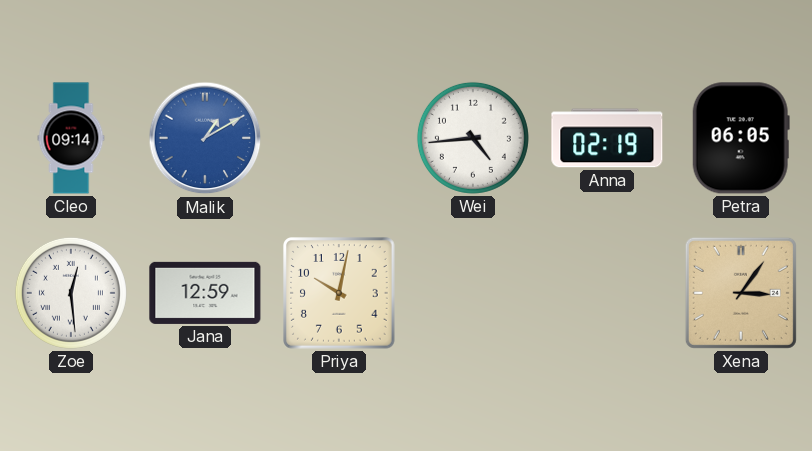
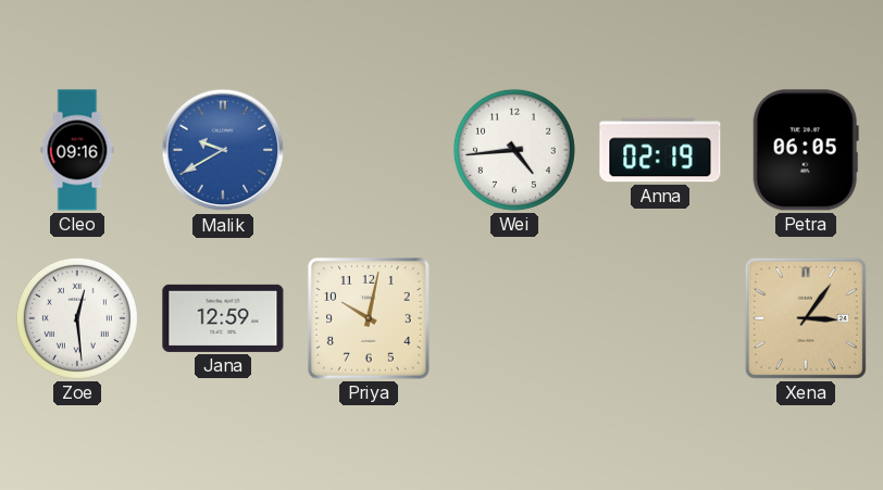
Cleo: 09:14 -> 09:16 (77, 150)
Malik: 1:10 -> 9:40 (223, 150)
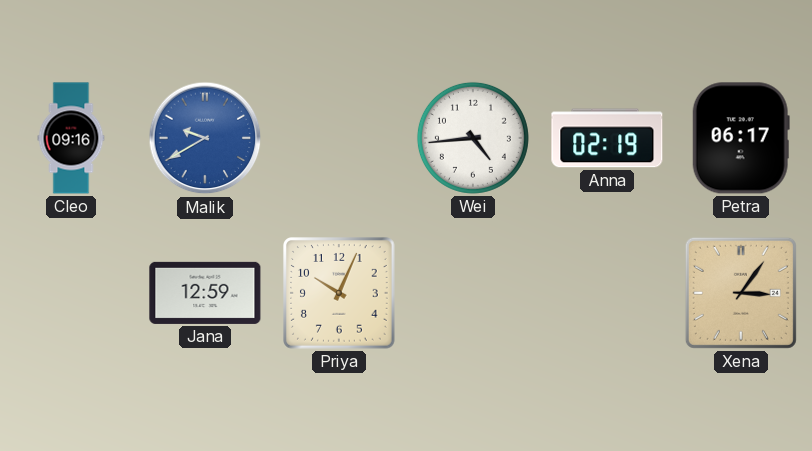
Petra: 06:05 -> 06:17 (741, 138)
Zoe: 12:29 -> none (77, 318)
Priya: 10:02 -> 10:04 (340, 294)
